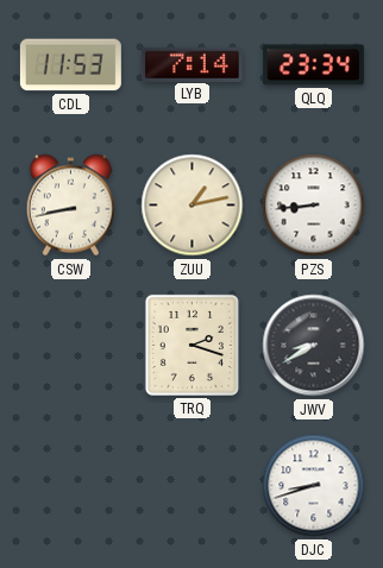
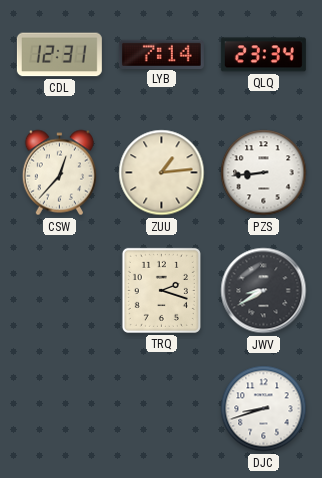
CDL: 11:53 -> 12:31 (59, 55)
CSW: 8:43 -> 12:37 (59, 173)
ZUU: 1:13 -> 1:14 (162, 173)
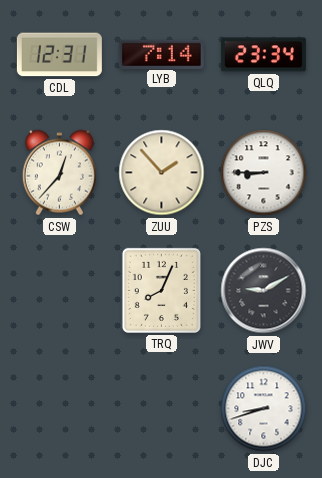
ZUU: 1:14 -> 1:53 (162, 173)
PZS: 8:44 -> 8:45 (264, 173)
TRQ: 2:18 -> 8:04 (161, 290)
JWV: 8:40 -> 9:10 (264, 291)
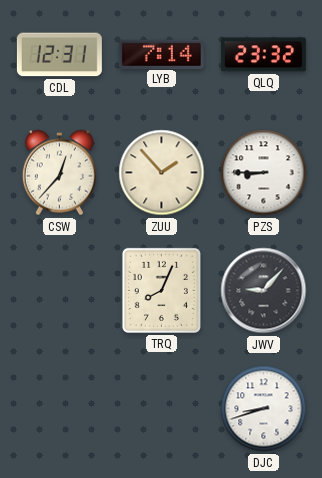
QLQ: 23:34 -> 23:32 (263, 55)
JWV: 9:10 -> 9:07 (264, 291)
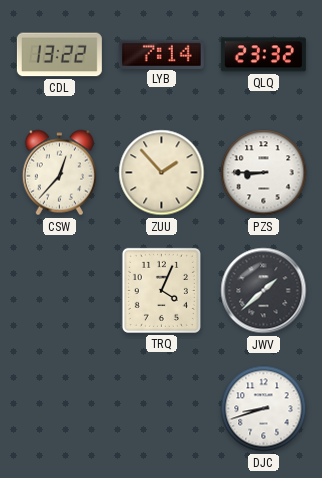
CDL: 12:31 -> 13:22 (59, 55)
TRQ: 8:04 -> 4:04 (161, 290)
JWV: 9:07 -> 1:38 (264, 291)
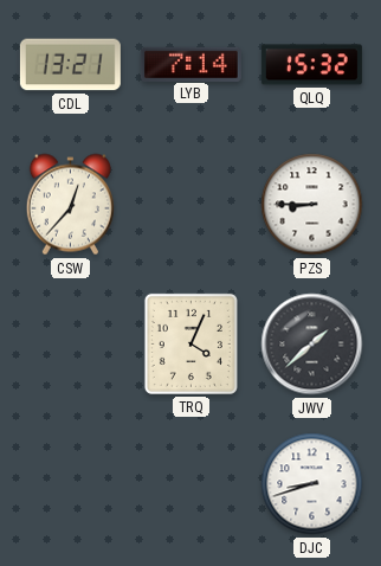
CDL: 13:22 -> 13:21 (70, 65)
QLQ: 23:32 -> 15:32 (311, 65)
ZUU: 1:53 -> none (162, 173)
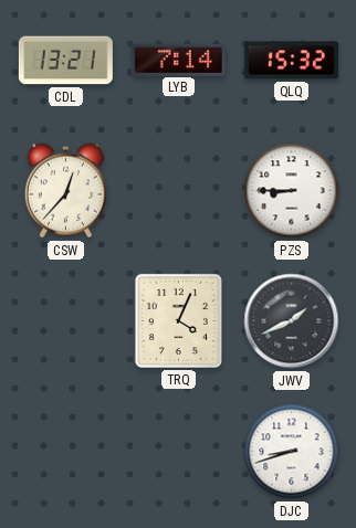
JWV: 1:38 -> 1:41 (292, 321)
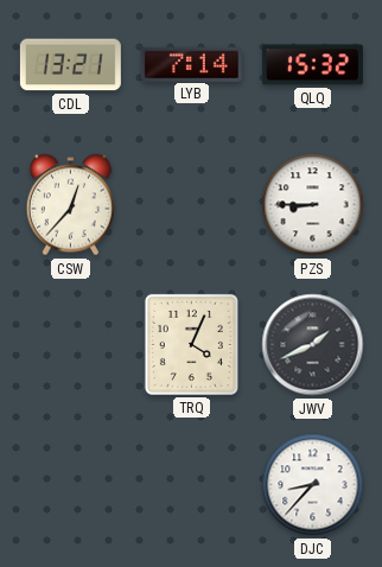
DJC: 8:42 -> 8:37 (313, 485)
